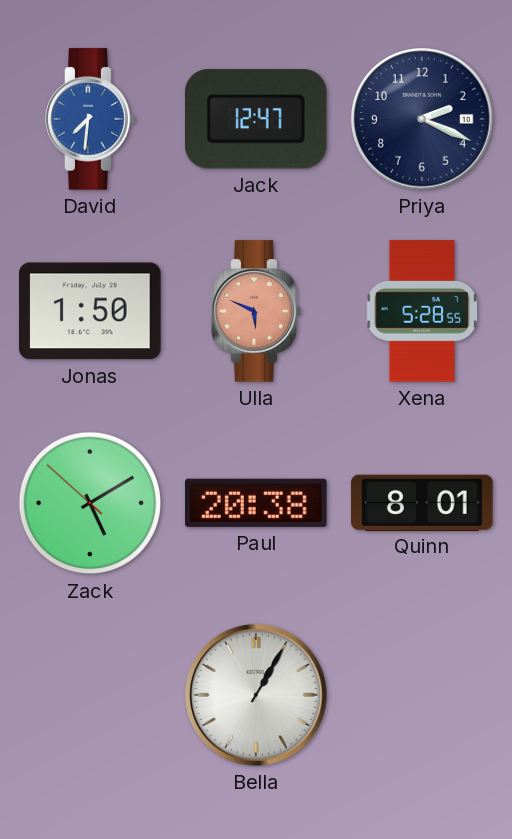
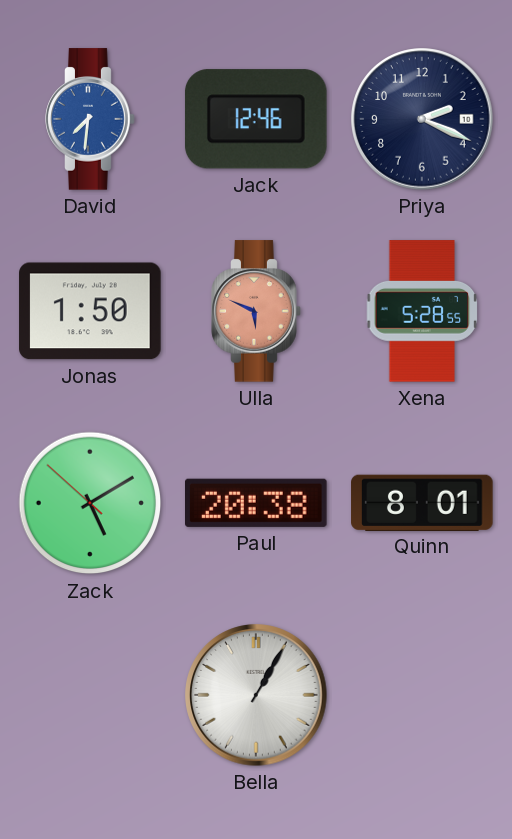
Jack: 12:47 -> 12:46 (256, 119)
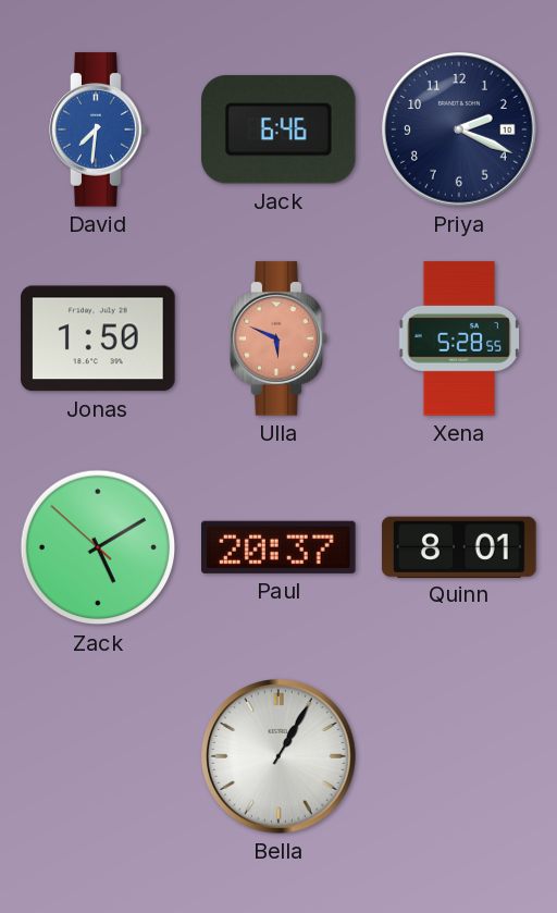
Jack: 12:46 -> 6:46 (278, 129)
Paul: 20:38 -> 20:37 (280, 547)
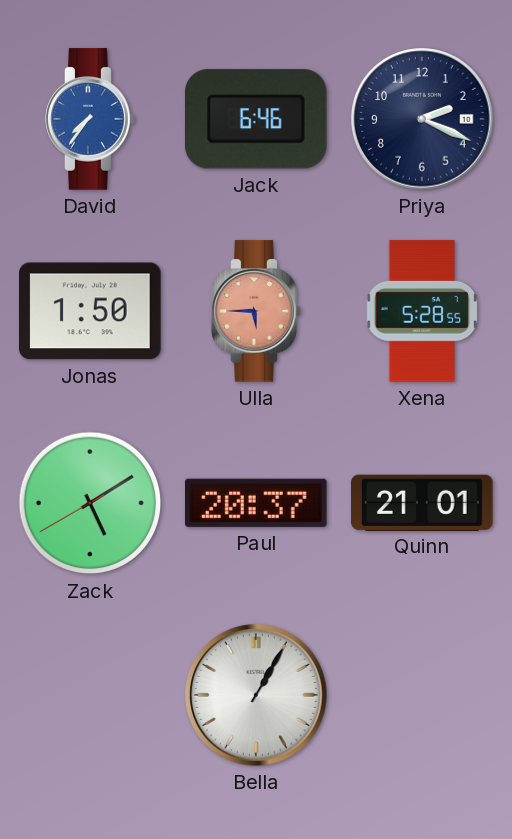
David: 7:31 -> 7:36 (90, 119)
Ulla: 5:49 -> 5:45 (256, 311)
Zack: 5:09:52 -> 5:09:40 (90, 503)
Quinn: 8:01 -> 21:01 (422, 502)
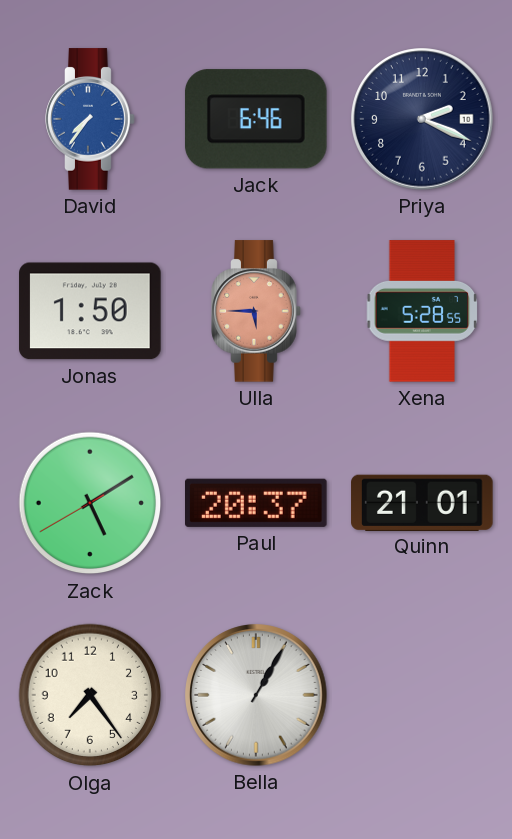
Olga: none -> 7:24 (90, 695)
